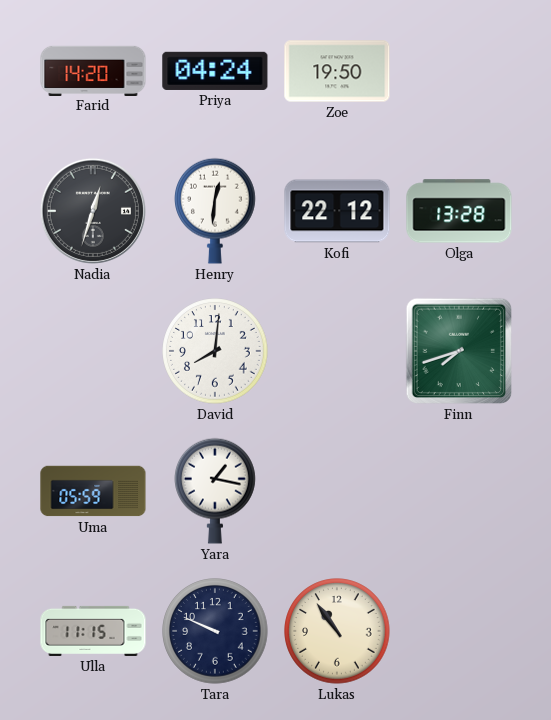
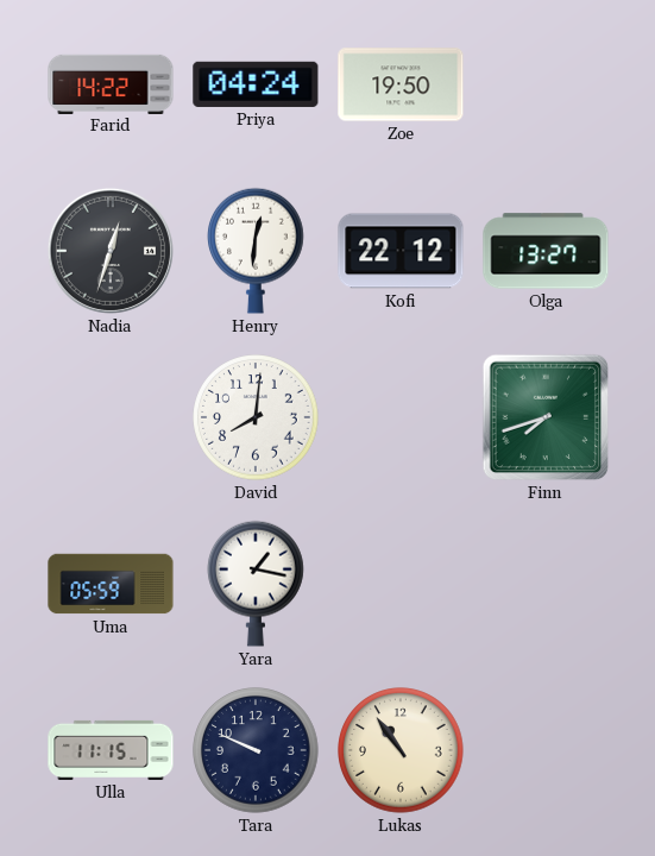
Farid: 14:20 -> 14:22 (111, 83)
Olga: 13:28 -> 13:27 (546, 251)
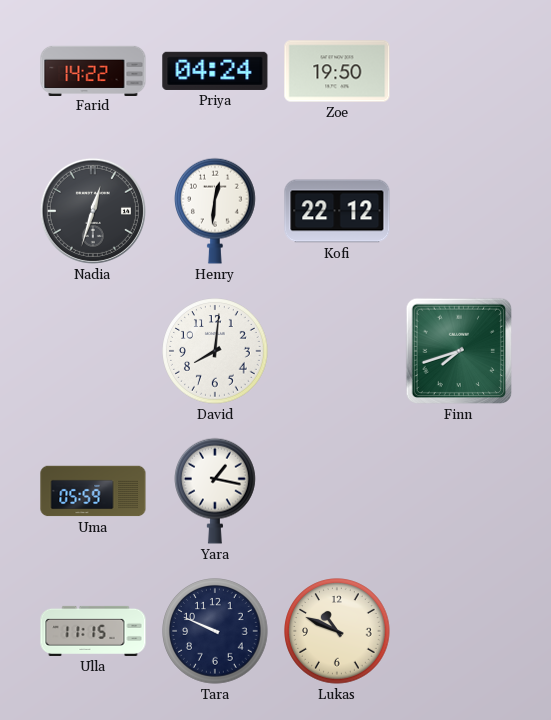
Olga: 13:27 -> none (546, 251)
Lukas: 10:54 -> 10:49 (337, 631)
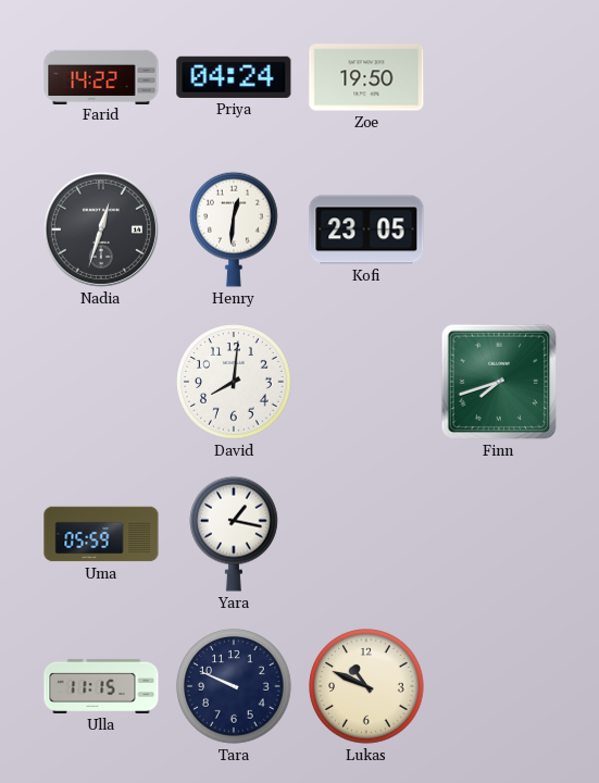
Kofi: 22:12 -> 23:05 (366, 229)
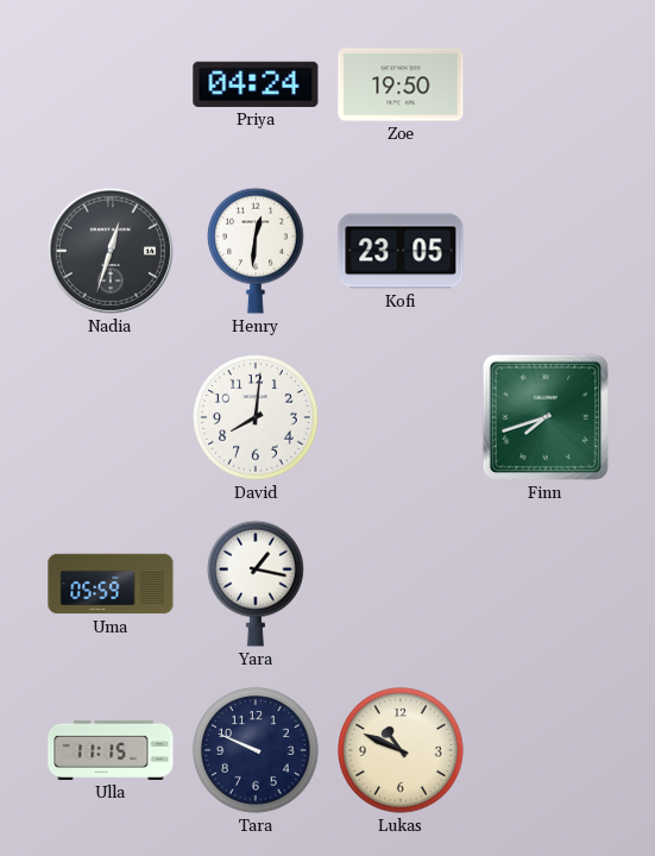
Farid: 14:22 -> none (101, 76)
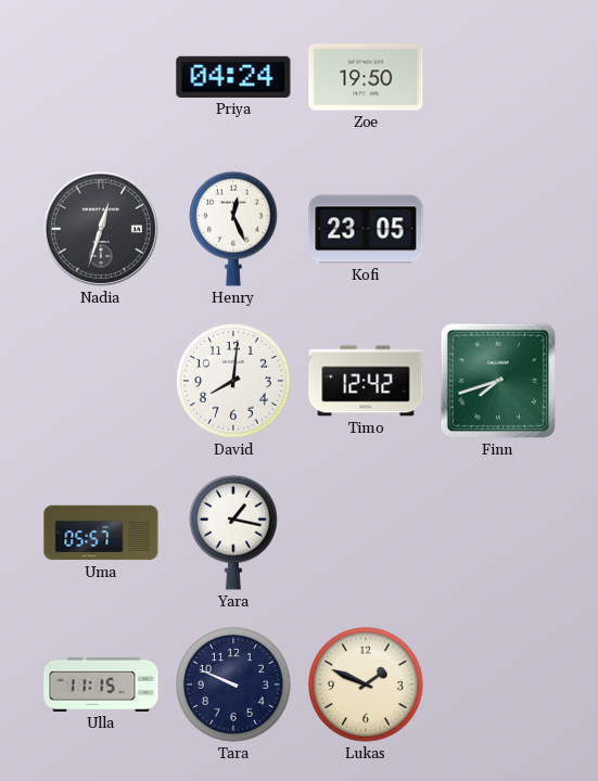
Henry: 12:31 -> 12:26 (234, 229)
Timo: none -> 12:42 (366, 381)
Uma: 05:59 -> 05:57 (101, 533)
Lukas: 10:49 -> 1:49 (366, 684)
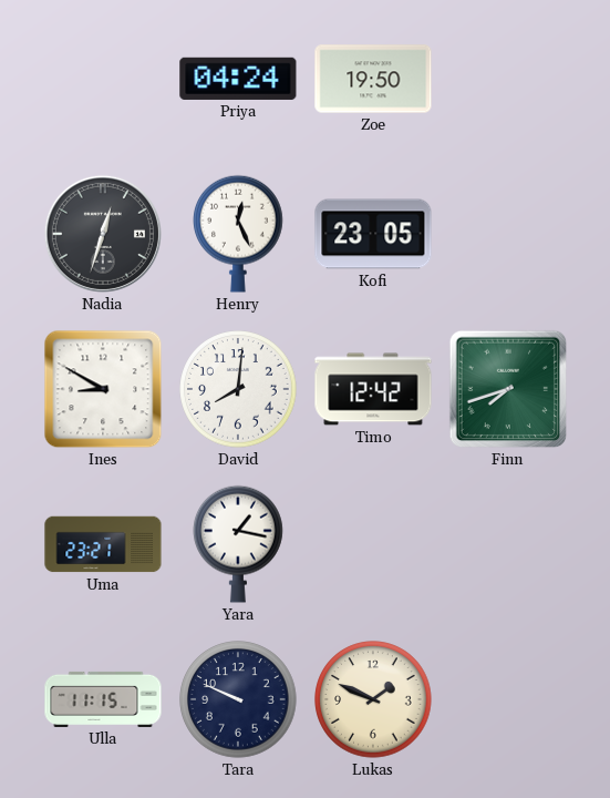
Ines: none -> 8:50 (103, 389)
Uma: 05:57 -> 23:21 (103, 544)
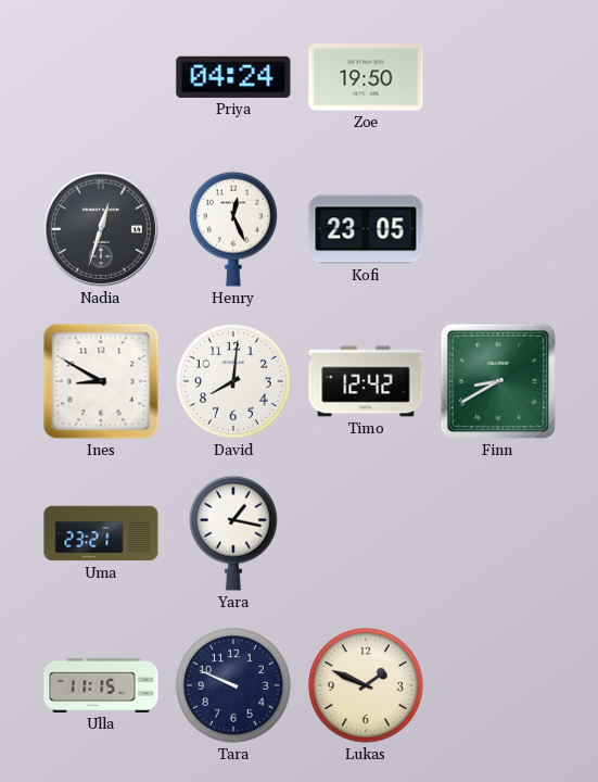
Finn: 7:42 -> 8:40 (498, 381)
